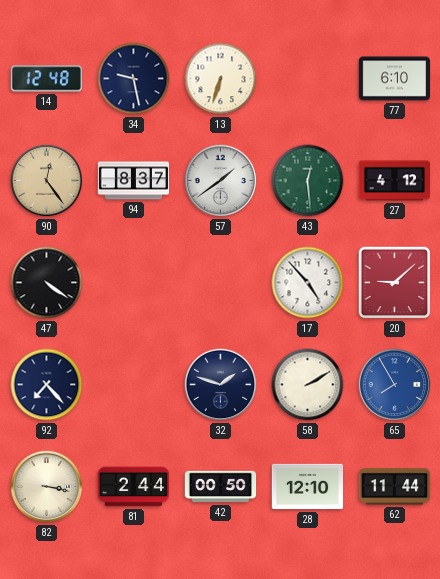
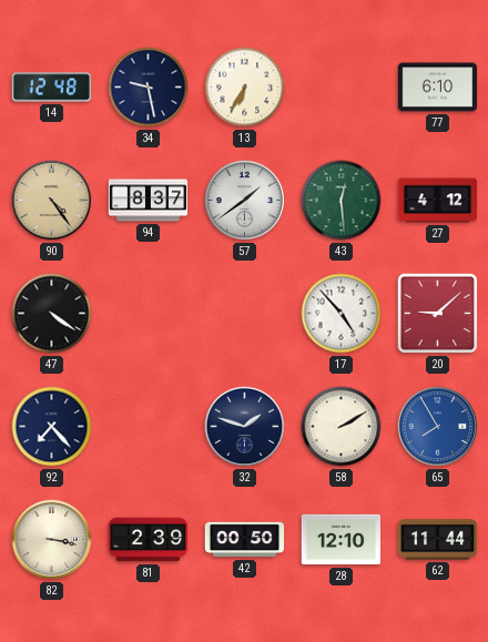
13: 6:33 -> 6:35 (245, 88)
90: 12:24 -> 4:24 (52, 201)
81: 2:44 -> 2:39 (149, 540)
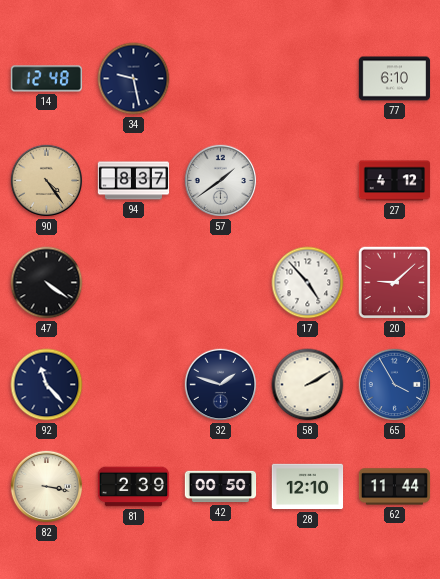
13: 6:35 -> none (245, 88)
43: 12:29 -> none (342, 201)
92: 7:23 -> 11:23 (47, 385)
65: 7:55 -> 3:55 (395, 385)
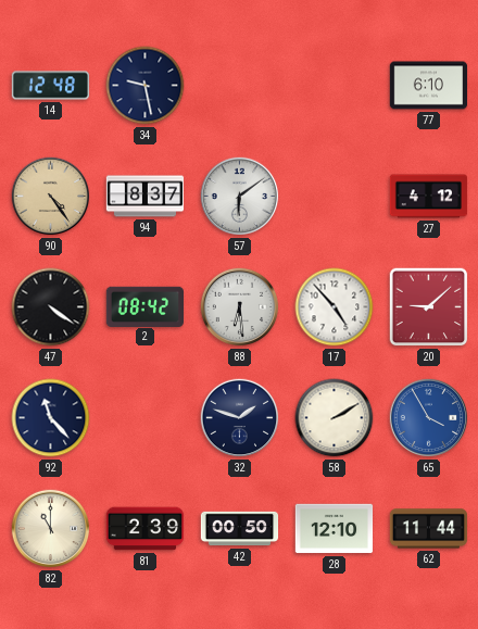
57: 1:39 -> 6:09 (240, 197)
2: none -> 08:42 (144, 306)
88: none -> 6:29 (240, 307)
82: 3:17 -> 11:00 (51, 529)
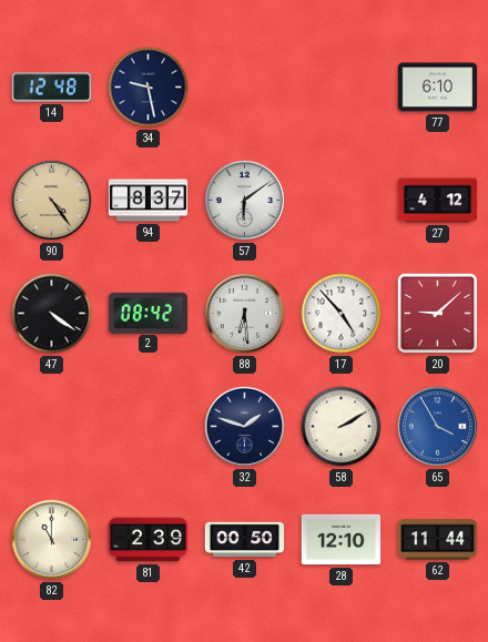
92: 11:23 -> none (51, 418)
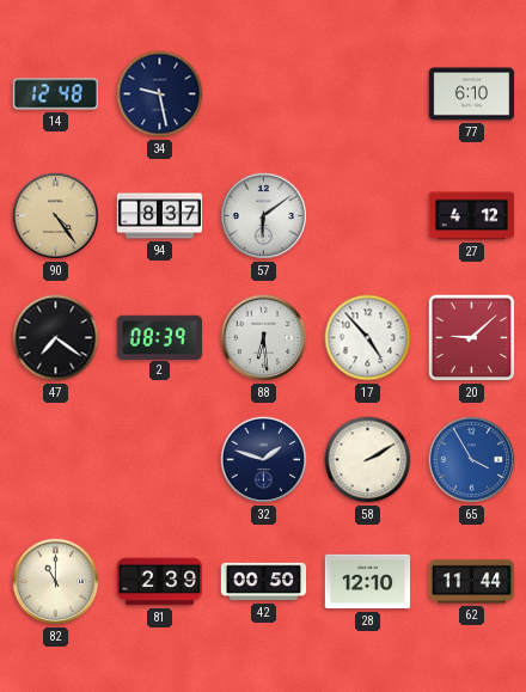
47: 4:21 -> 7:21 (56, 338)
2: 08:42 -> 08:39 (159, 337)
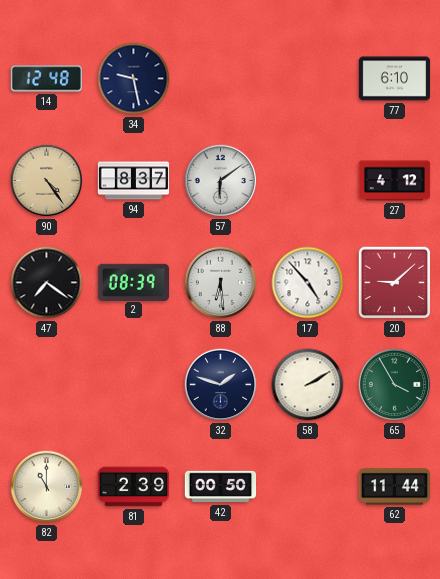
65 dial: blue -> green (395, 385)
28: 12:10 -> none (368, 582)
